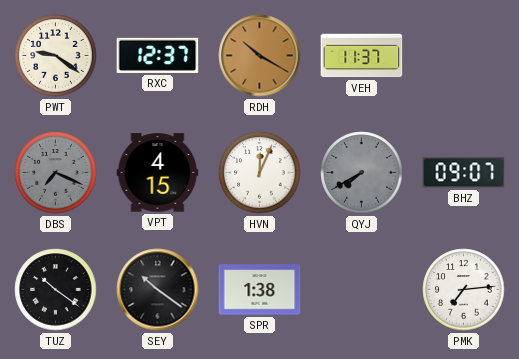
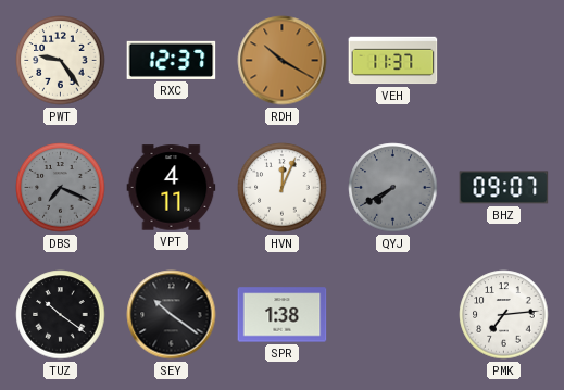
PWT: 9:21 -> 9:24 (61, 61)
VPT: 4:15 -> 4:11 (172, 188)
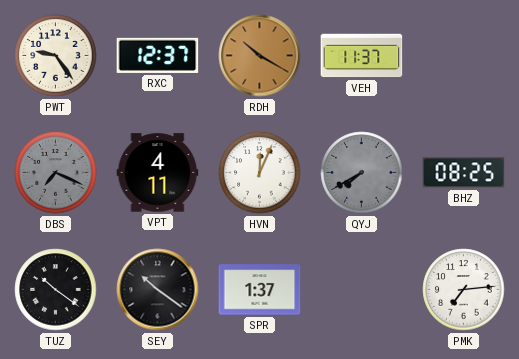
BHZ: 09:07 -> 08:25 (464, 173)
SPR: 1:38 -> 1:37 (260, 290)
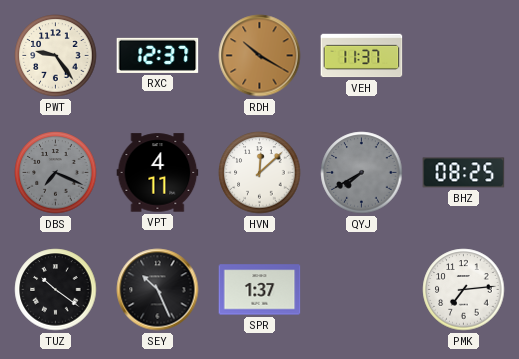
HVN: 12:04 -> 12:08 (260, 173)
SEY: 10:21 -> 10:26 (158, 290)
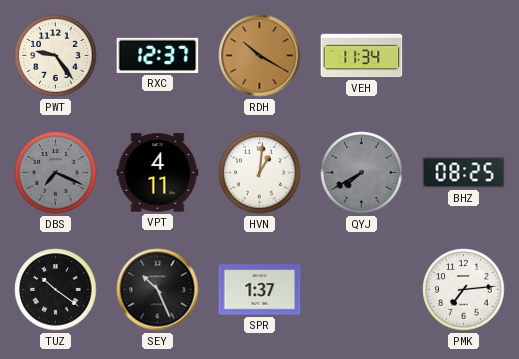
VEH: 11:37 -> 11:34 (362, 56)
HVN: 12:08 -> 1:01 (260, 173)
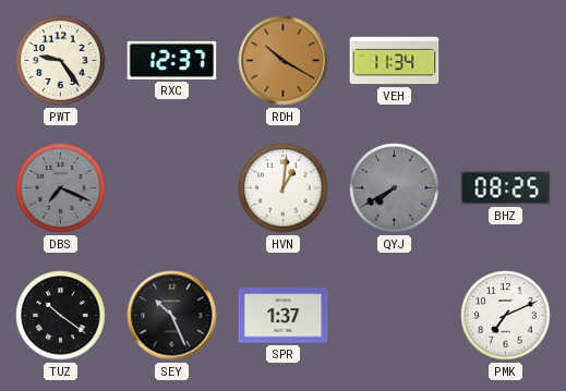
VPT: 4:11 -> none (158, 173)
PMK: 7:14 -> 7:11 (506, 316)
